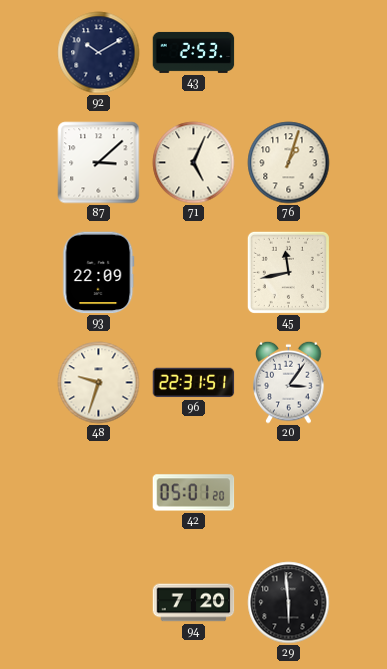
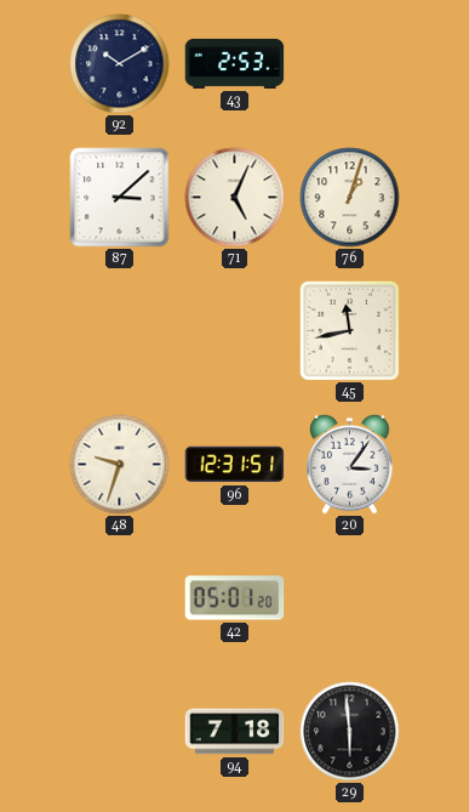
93: 22:09 -> none (99, 273)
96: 22:31 -> 12:31 (235, 465)
94: 7:20 -> 7:18 (235, 732)
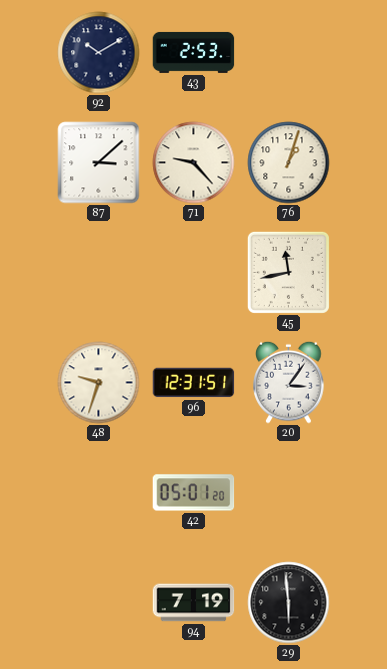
71: 5:04 -> 9:23 (194, 163)
94: 7:18 -> 7:19 (194, 603)
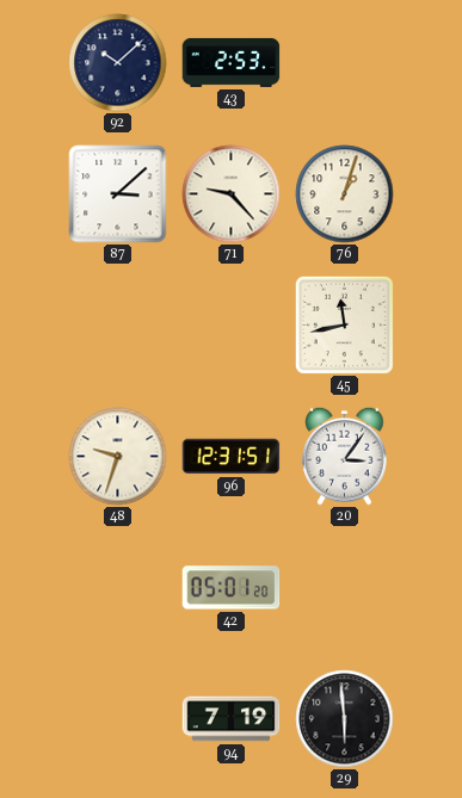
92: 10:10 -> 10:08 (118, 63)
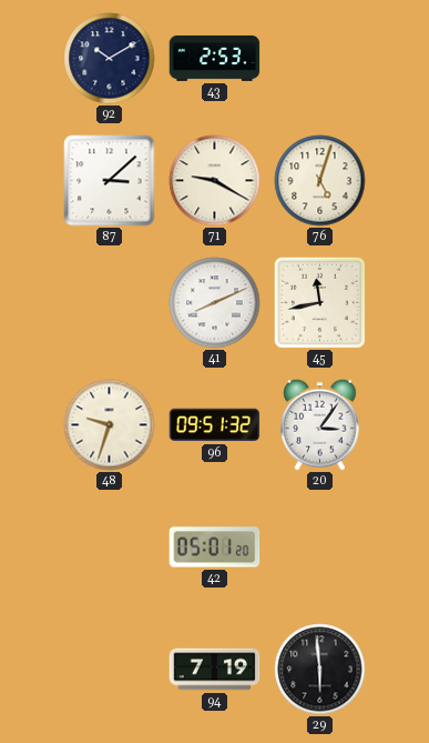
92: 10:08 -> 10:10 (110, 59)
71: 9:23 -> 9:20 (215, 181)
76: 1:03 -> 5:03 (320, 181)
41: none -> 8:11 (215, 303)
96: 12:31 -> 09:51 (215, 425)
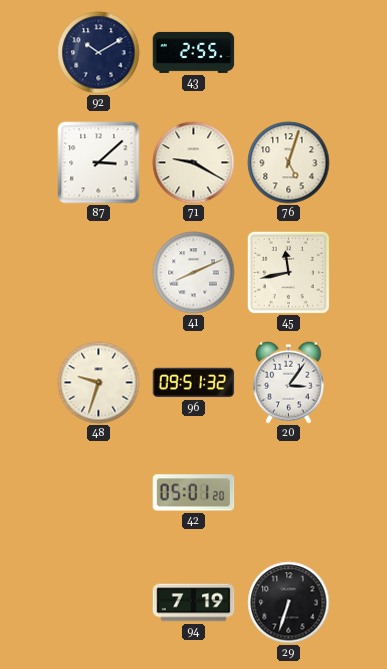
43: 2:53 -> 2:55 (194, 52)
29: 5:59 -> 6:33 (289, 603)
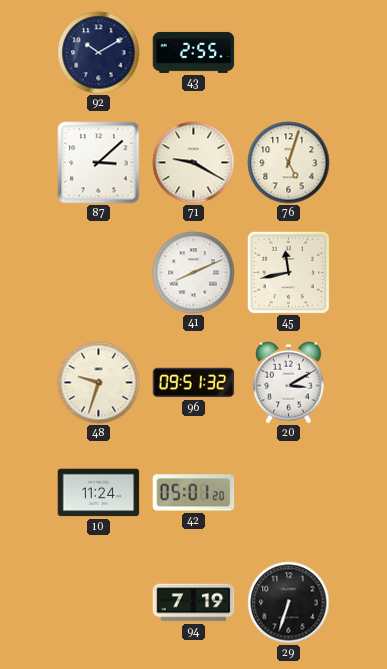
20: 3:06 -> 3:10 (289, 382)
10: none -> 11:24 (99, 493)
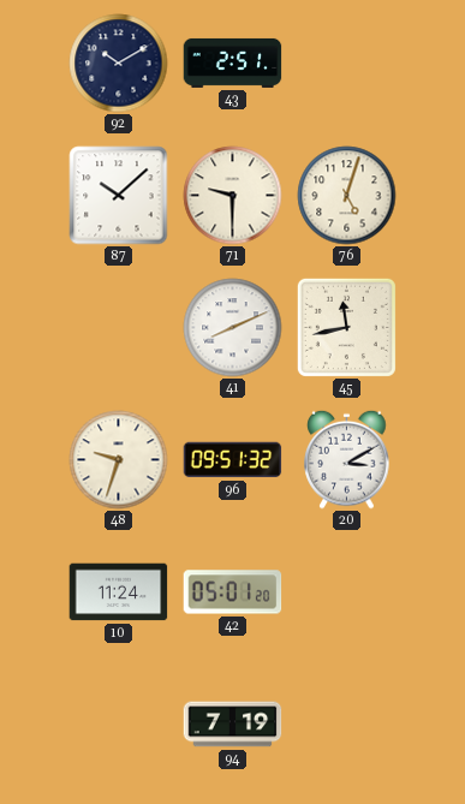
43: 2:55 -> 2:51 (233, 62)
87: 3:08 -> 10:08 (119, 196)
71: 9:20 -> 9:30 (233, 196)
29: 6:33 -> none (289, 603)
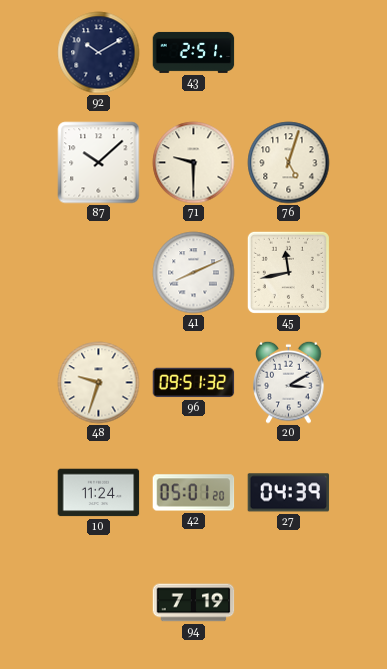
27: none -> 04:39 (289, 493)
